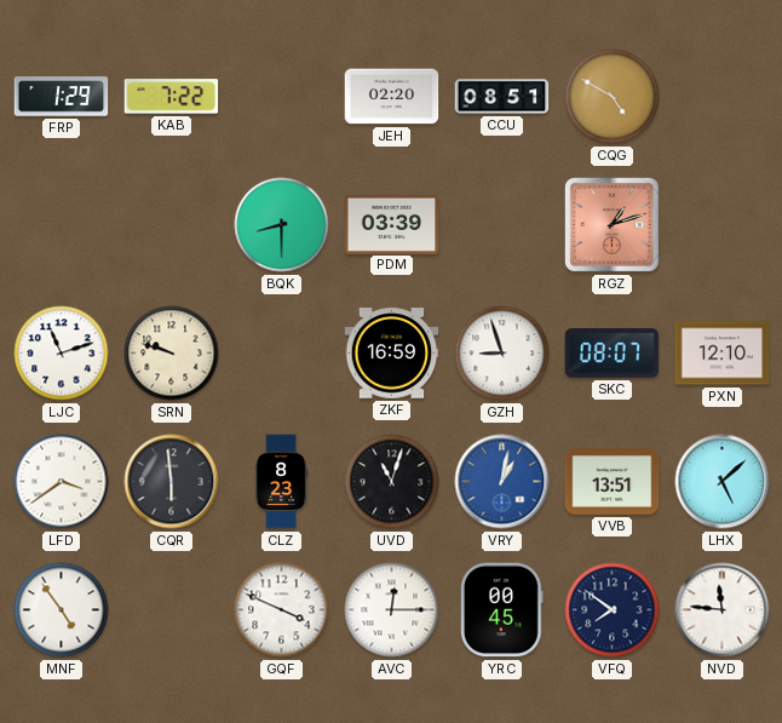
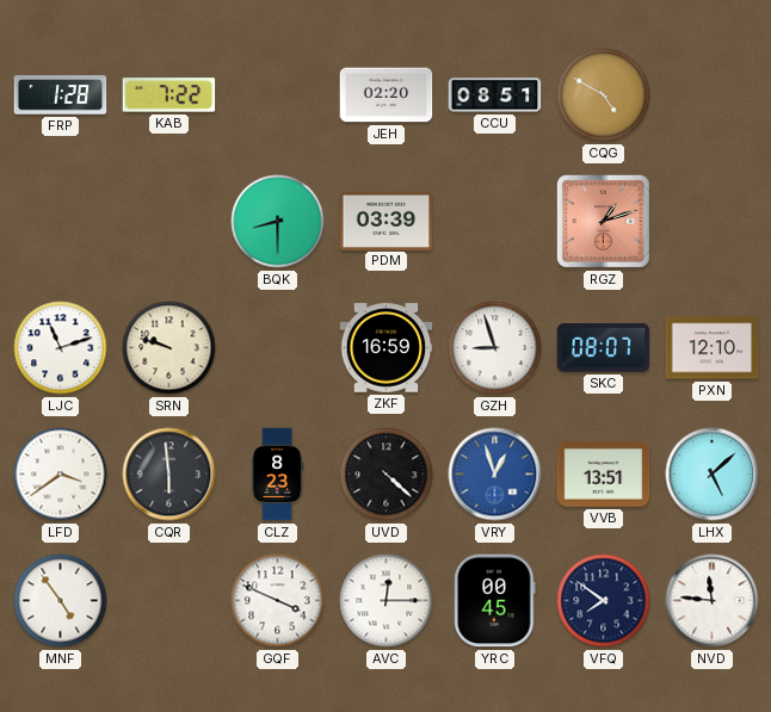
FRP: 1:29 -> 1:28 (61, 95)
UVD: 11:03 -> 4:22 (387, 475)
VRY: 1:02 -> 12:57 (495, 475)
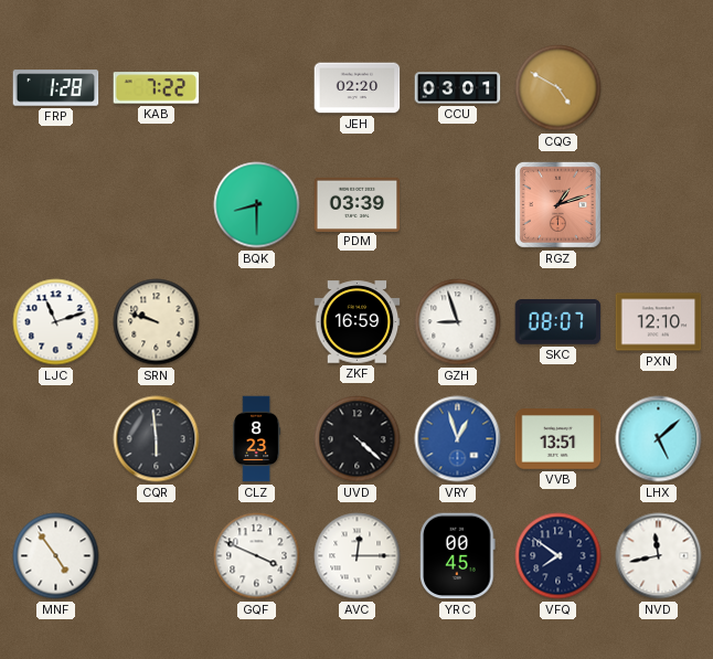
CCU: 08:51 -> 03:01 (458, 88)
LFD: 3:39 -> none (61, 475)
NVD: 11:46 -> 11:43 (659, 556)
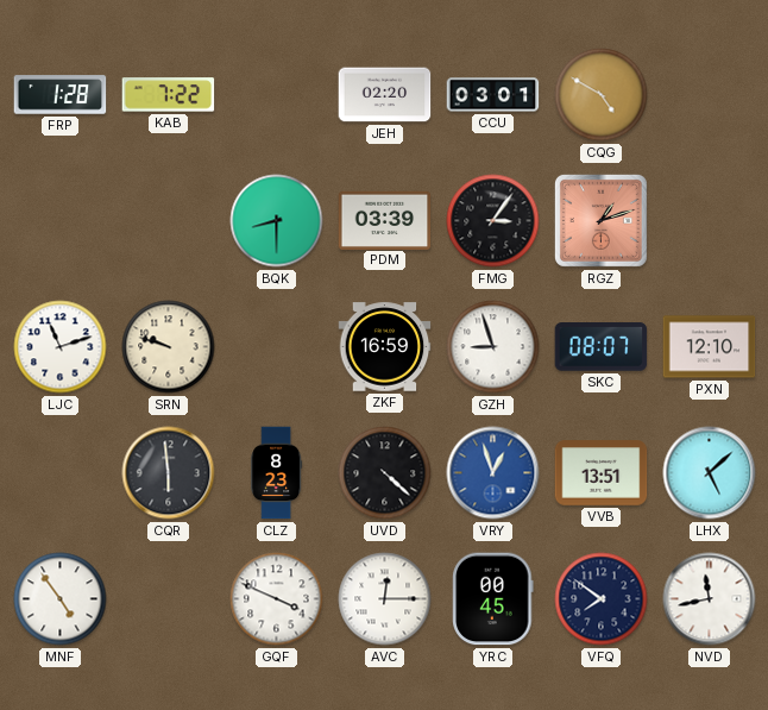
FMG: none -> 3:06 (493, 221)
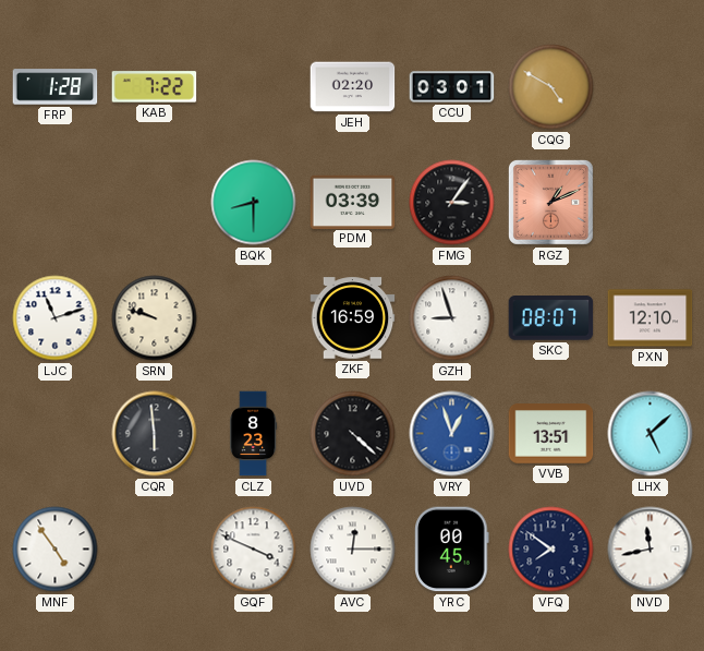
RGZ: 1:12 -> 1:11 (550, 202)
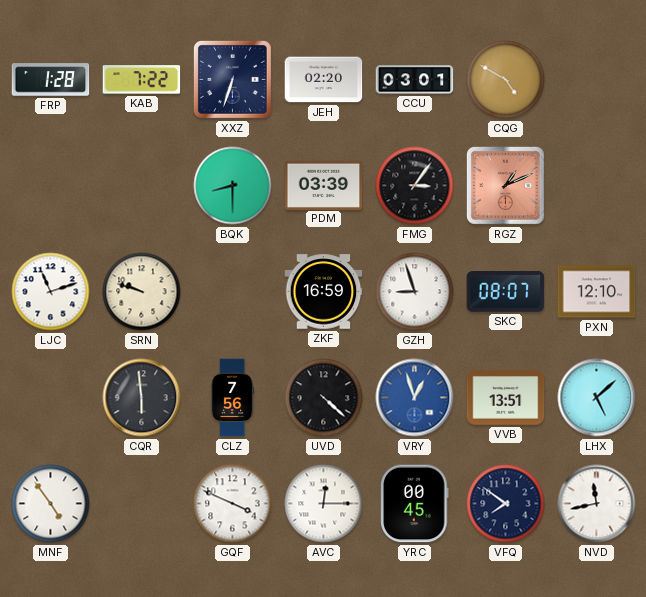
XXZ: none -> 6:33 (232, 79)
CLZ: 8:23 -> 7:56 (233, 398)
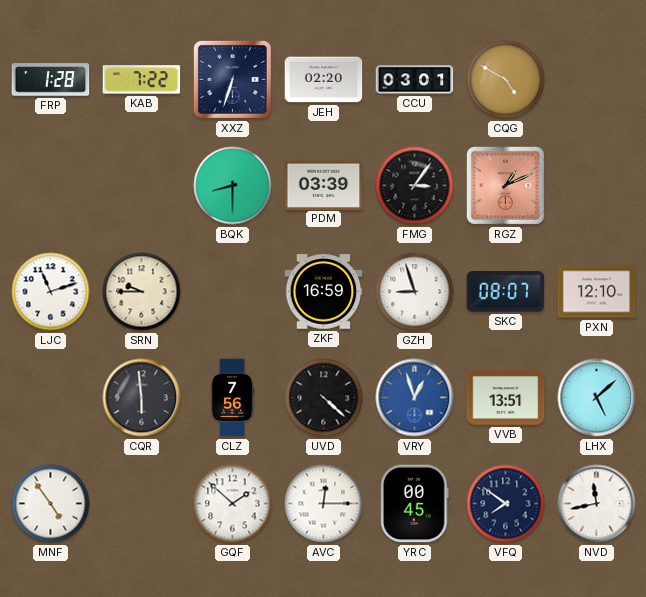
SRN: 9:48 -> 9:45 (142, 292)
GQF: 3:49 -> 1:52 (233, 504)
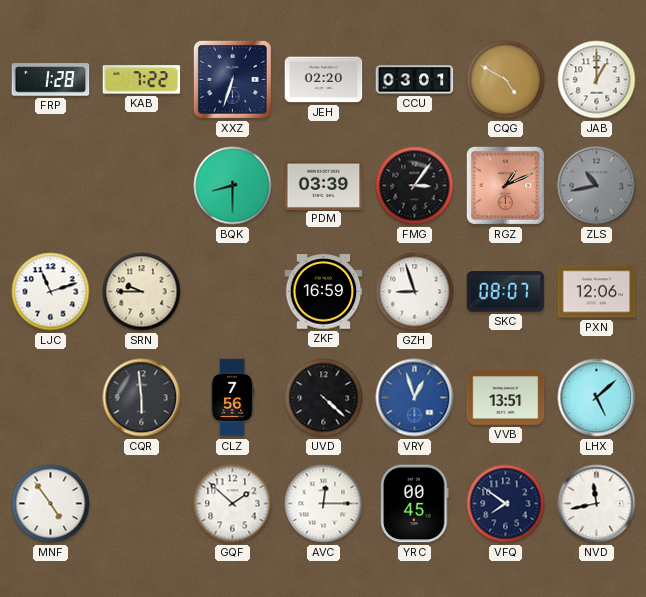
JAB: none -> 1:00 (597, 80)
ZLS: none -> 10:43 (597, 186)
PXN: 12:10 -> 12:06 (597, 292)
